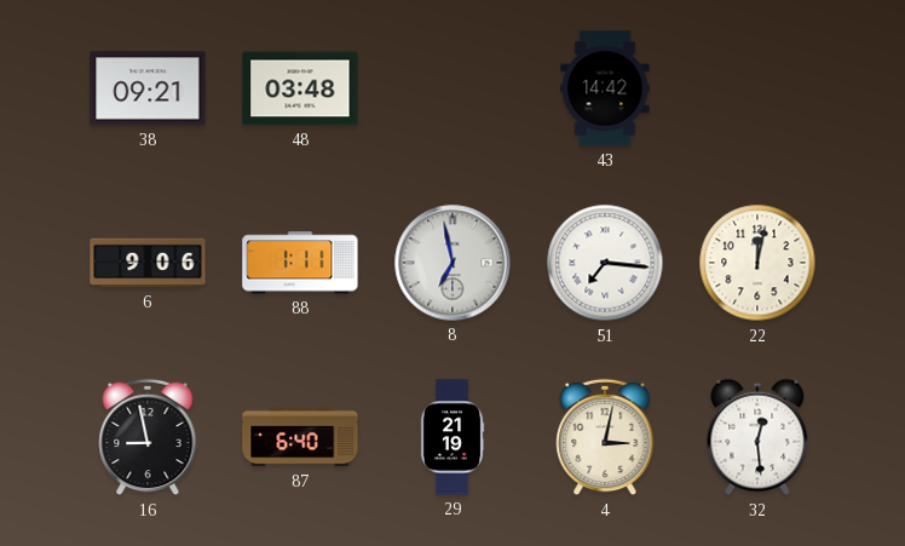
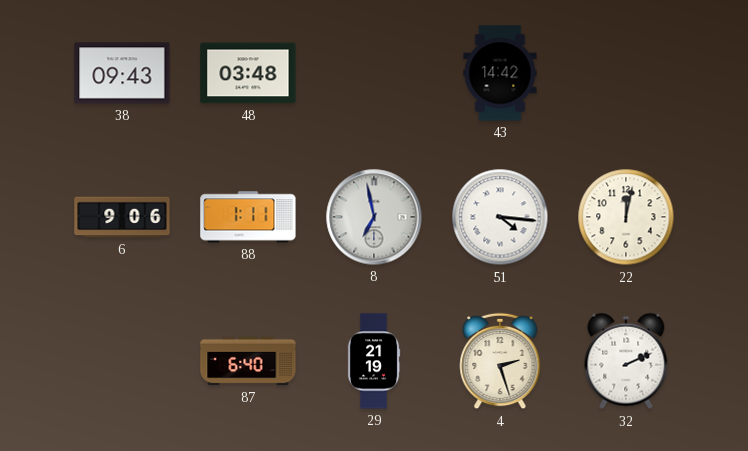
38: 09:21 -> 09:43 (122, 73)
51: 7:16 -> 4:16 (500, 217)
16: 8:58 -> none (148, 437)
4: 3:02 -> 2:27 (500, 361)
32: 12:29 -> 2:11 (626, 361)
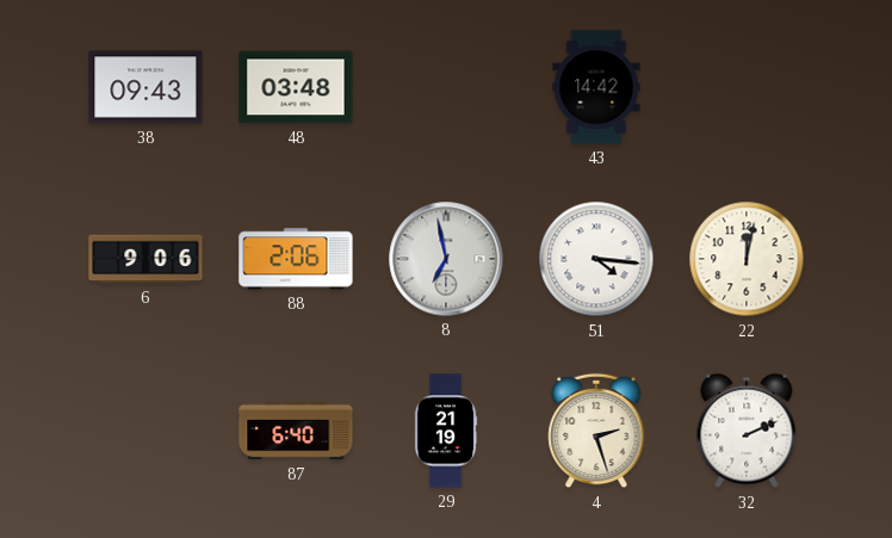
88: 1:11 -> 2:06 (296, 259)
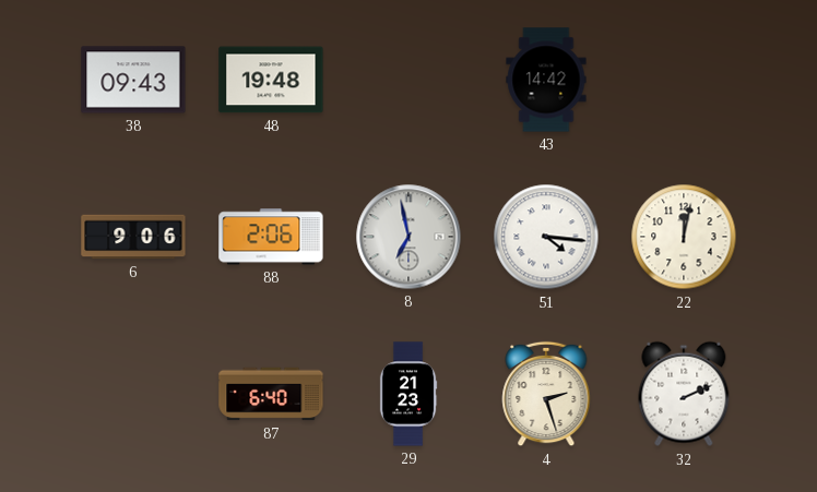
48: 03:48 -> 19:48 (271, 80)
29: 21:19 -> 21:23 (408, 394)
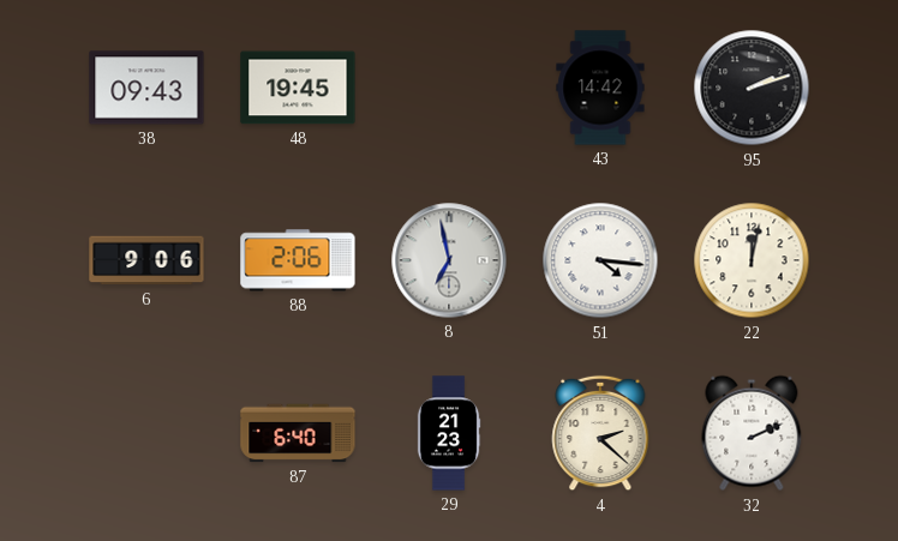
48: 19:48 -> 19:45 (298, 88)
95: none -> 2:12 (752, 88)
4: 2:27 -> 2:22 (600, 433)
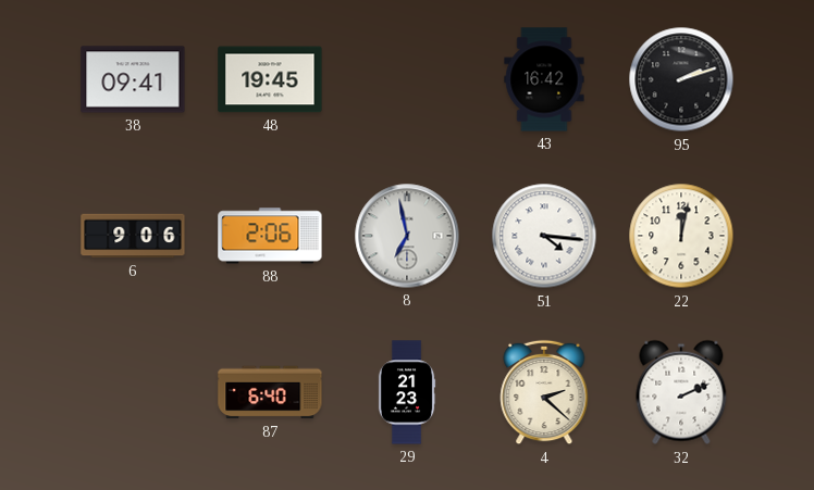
38: 09:43 -> 09:41 (133, 79)
43: 14:42 -> 16:42 (544, 79)
